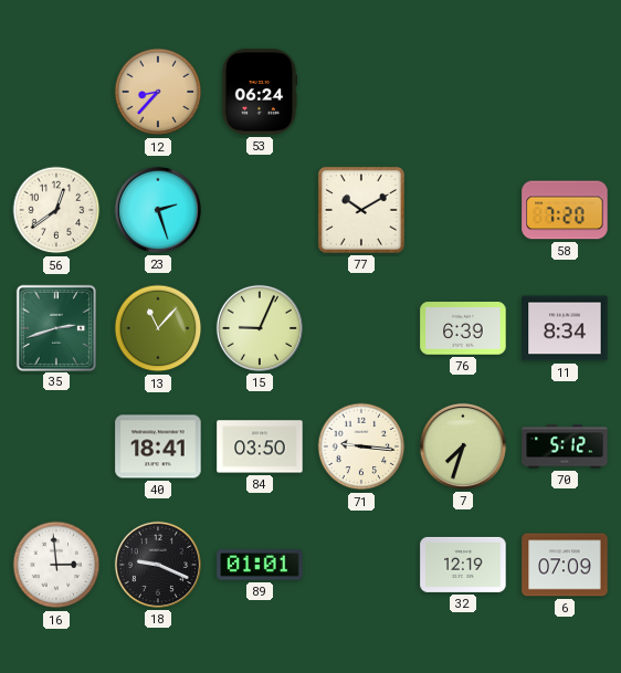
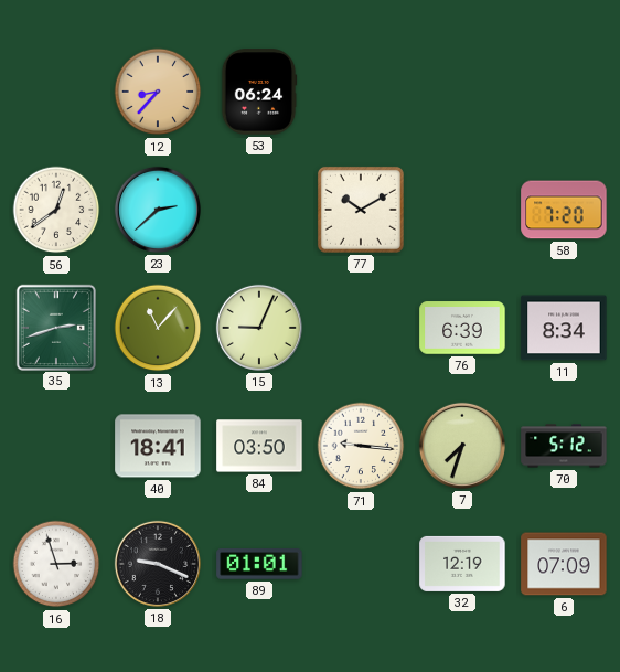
23: 2:27 -> 2:38 (158, 210)
16: 2:59 -> 2:57 (56, 564)
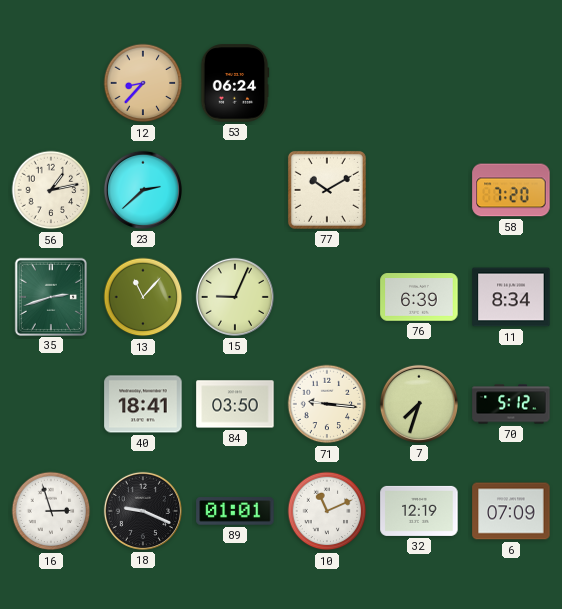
56: 12:39 -> 1:13 (51, 190)
10: none -> 11:11 (327, 511)
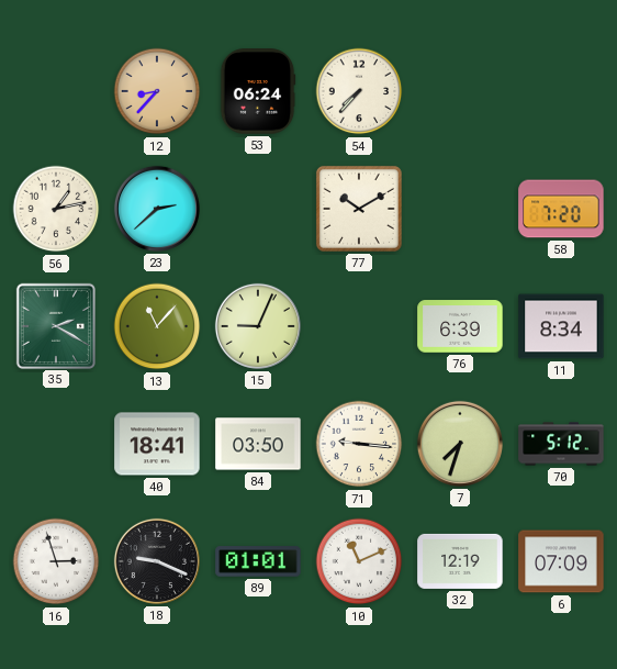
54: none -> 7:37 (359, 91)
35: 2:42 -> 2:20 (55, 325)
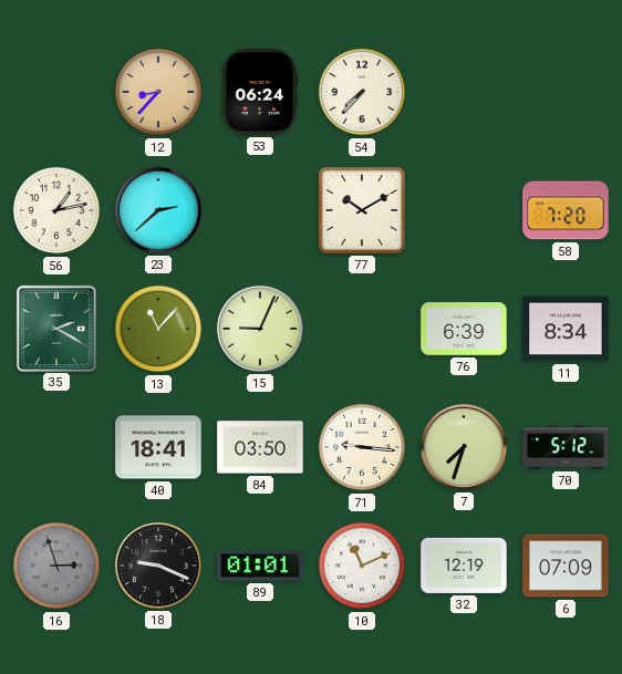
16 dial: white -> grey (56, 566)
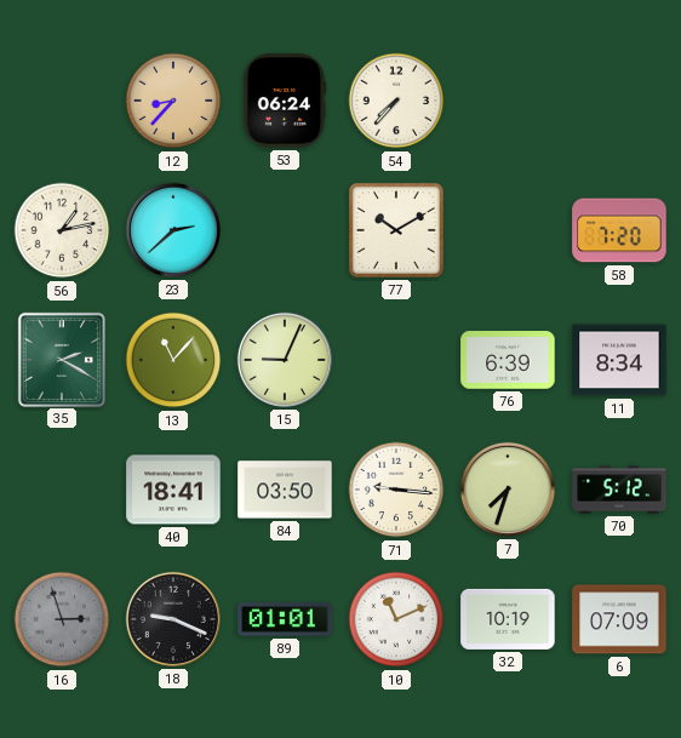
32: 12:19 -> 10:19 (508, 619)
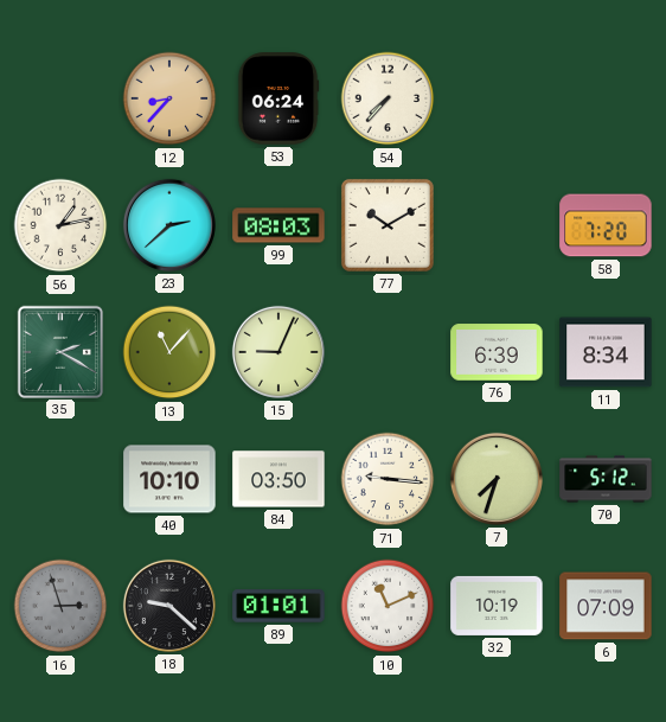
99: none -> 08:03 (278, 225)
40: 18:41 -> 10:10 (169, 479)
18: 9:19 -> 9:22 (169, 606)
